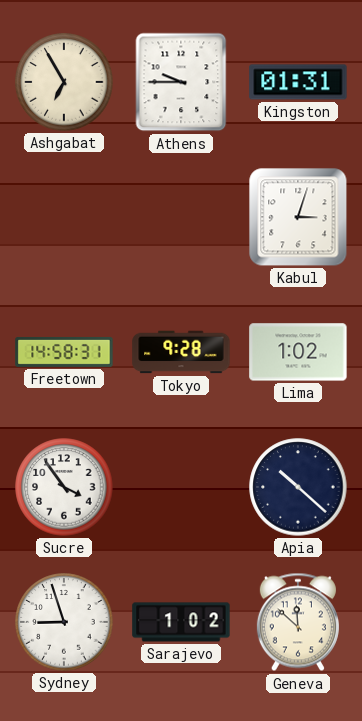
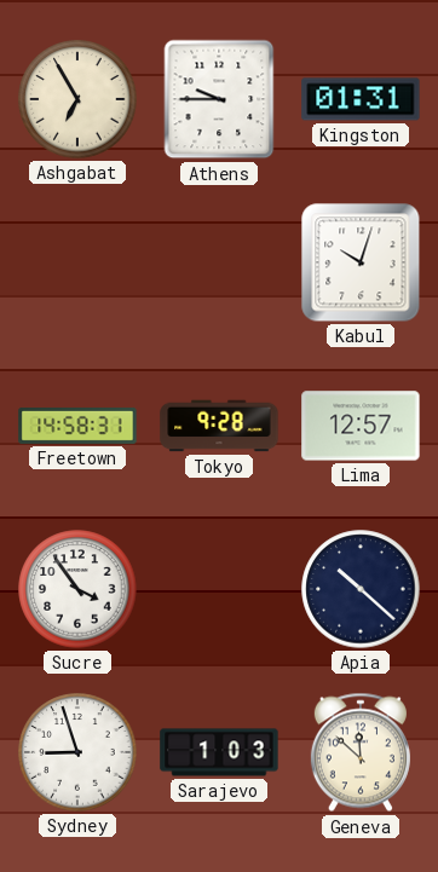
Kabul: 3:03 -> 10:03 (361, 262)
Lima: 1:02 -> 12:57 (361, 426)
Sarajevo: 1:02 -> 1:03 (219, 752)
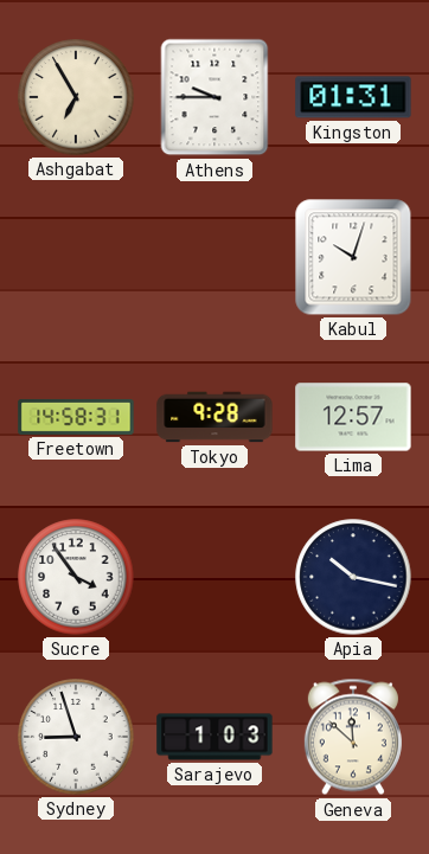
Apia: 10:22 -> 10:17 (353, 577)
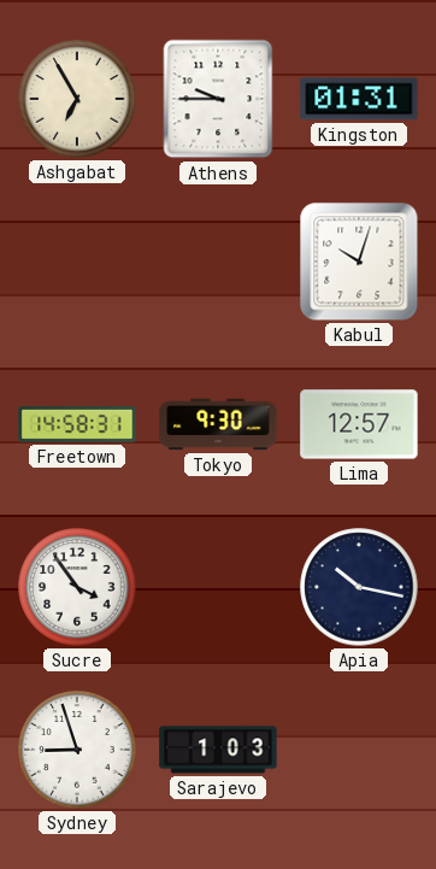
Tokyo: 9:28 -> 9:30 (218, 424)
Geneva: 11:52 -> none (353, 737)
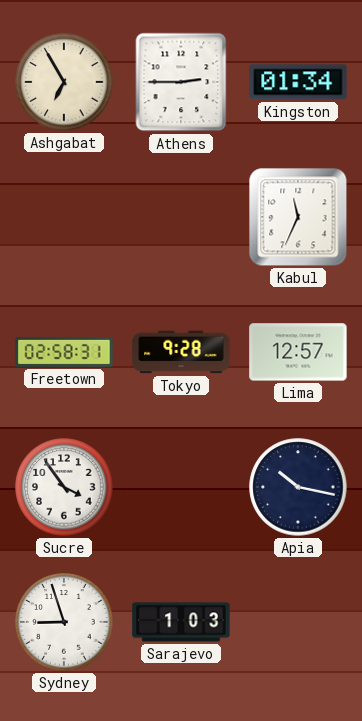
Athens: 9:45 -> 2:45 (181, 82)
Kingston: 01:31 -> 01:34 (298, 82)
Kabul: 10:03 -> 11:34 (298, 217)
Freetown: 14:58 -> 02:58 (64, 352)
Tokyo: 9:30 -> 9:28 (181, 352)
